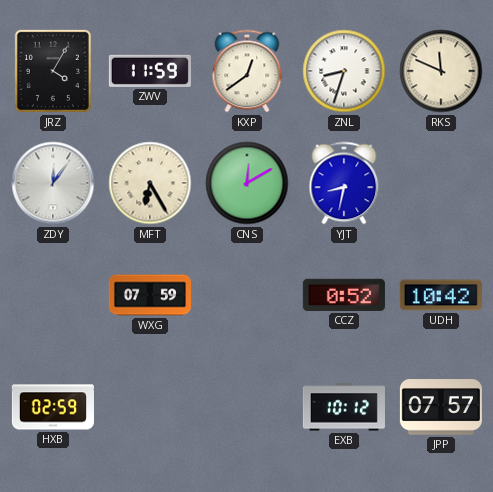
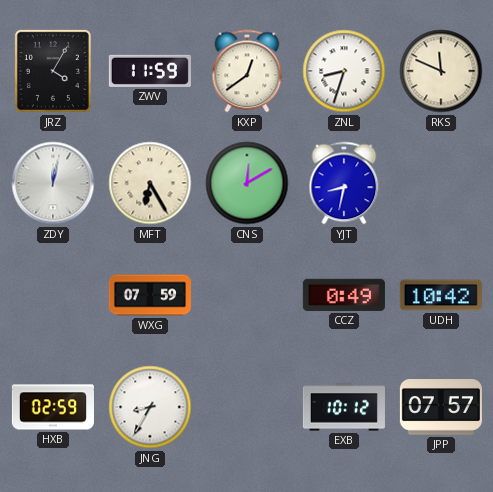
ZDY: 12:06 -> 12:02 (53, 183)
CCZ: 0:52 -> 0:49 (344, 295)
JNG: none -> 8:35 (150, 407)
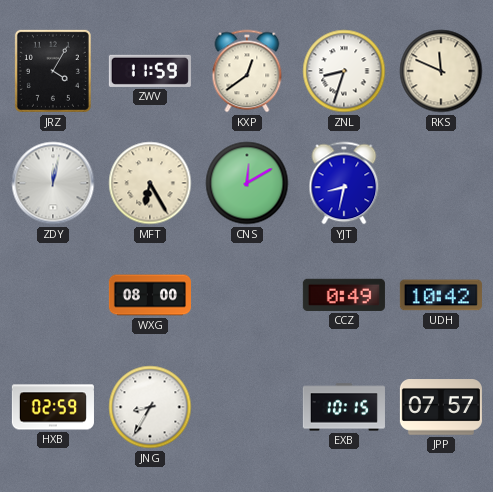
WXG: 07:59 -> 08:00 (150, 295)
EXB: 10:12 -> 10:15 (344, 407)
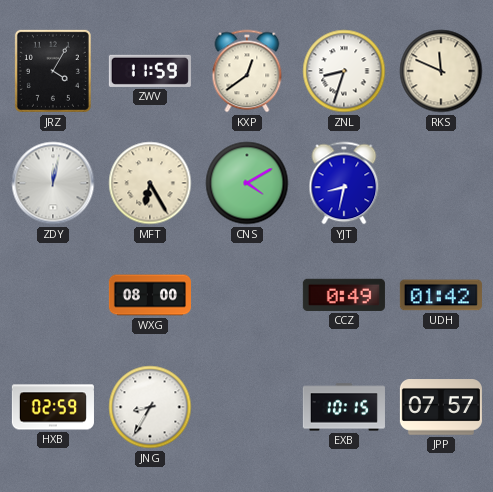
CNS: 12:10 -> 4:10 (247, 183)
UDH: 10:42 -> 01:42 (441, 295)
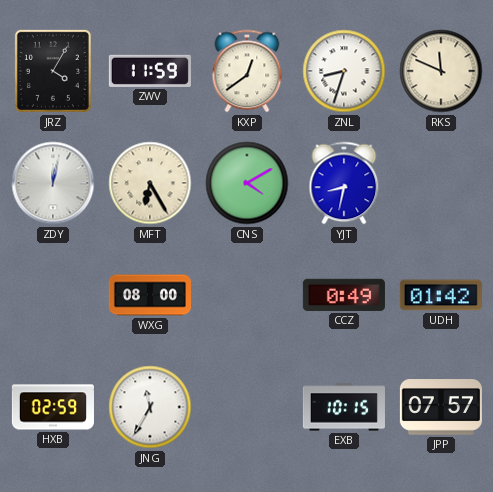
JNG: 8:35 -> 11:35 (150, 407)
